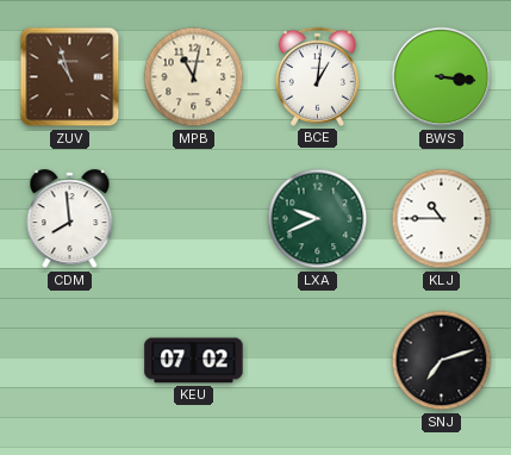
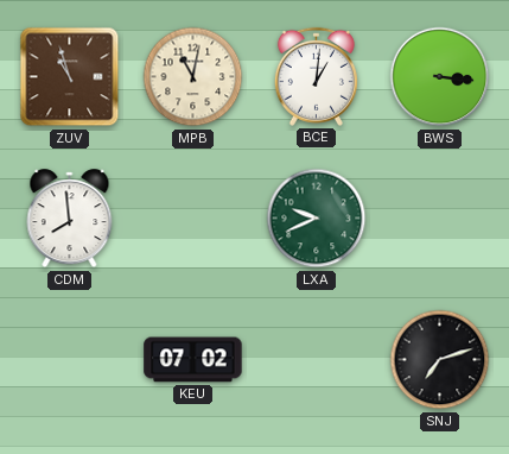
KLJ: 10:45 -> none (442, 219)
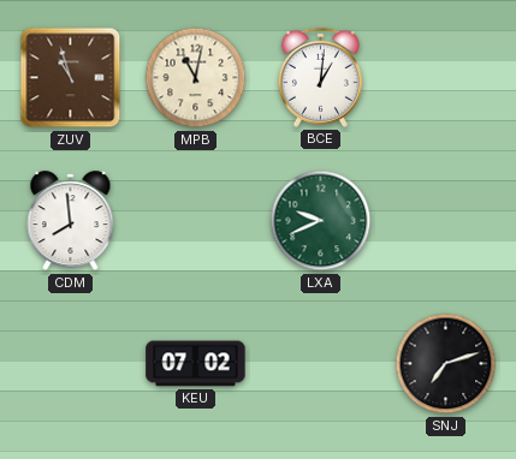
BWS: 3:16 -> none (440, 77)
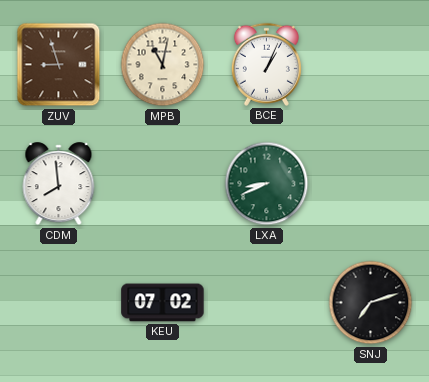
ZUV: 10:57 -> 8:57 (59, 65)
BCE: 1:01 -> 1:04 (266, 64)
LXA: 9:41 -> 8:41 (267, 184)
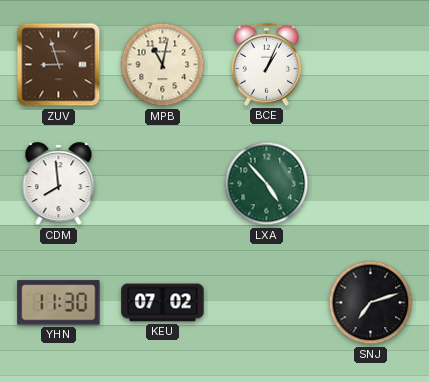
LXA: 8:41 -> 4:53 (267, 184)
YHN: none -> 11:30 (59, 303)
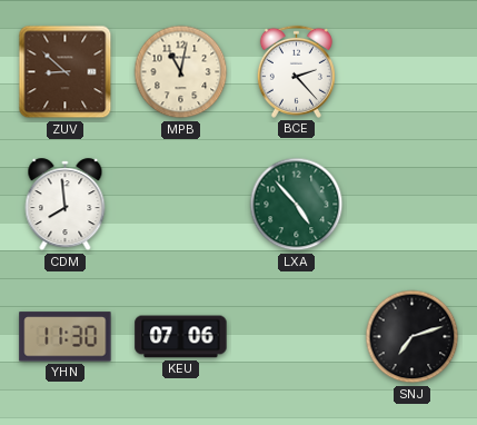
ZUV: 8:57 -> 8:52 (66, 72)
BCE: 1:04 -> 2:23 (296, 71)
KEU: 07:02 -> 07:06 (181, 337)
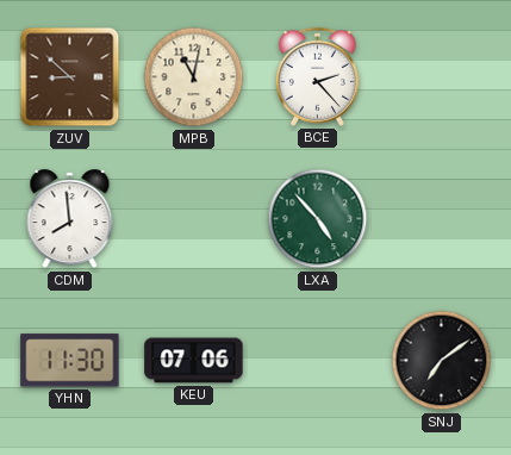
SNJ: 7:12 -> 7:09 (442, 361)
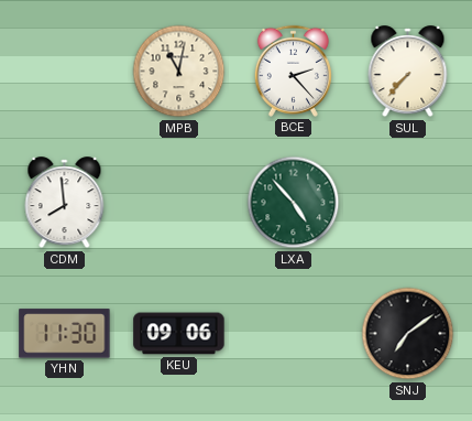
ZUV: 8:52 -> none (70, 77)
SUL: none -> 7:37 (408, 72)
KEU: 07:06 -> 09:06 (179, 334)
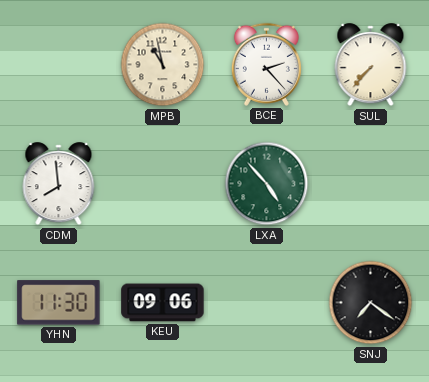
MPB: 11:02 -> 10:58 (163, 65)
SNJ: 7:09 -> 7:21 (371, 303)
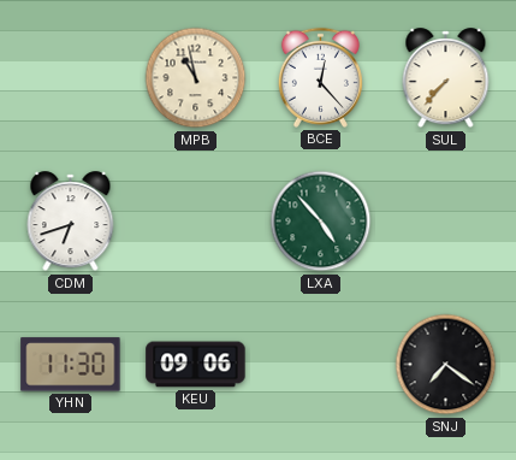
BCE: 2:23 -> 12:23 (320, 77)
CDM: 7:59 -> 6:42 (71, 222)
